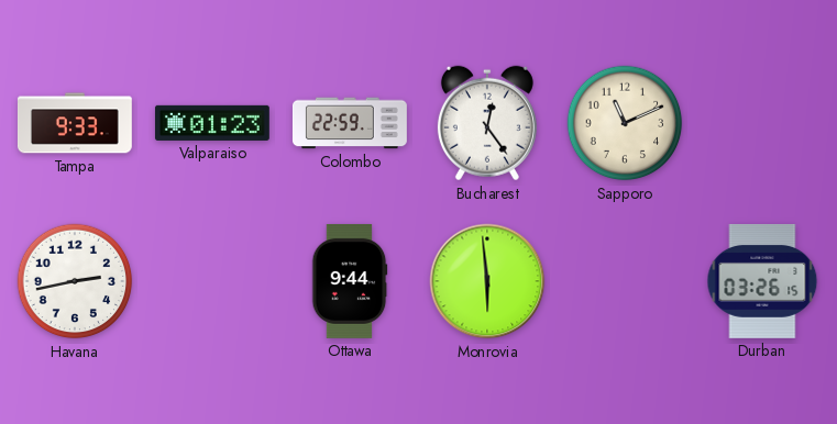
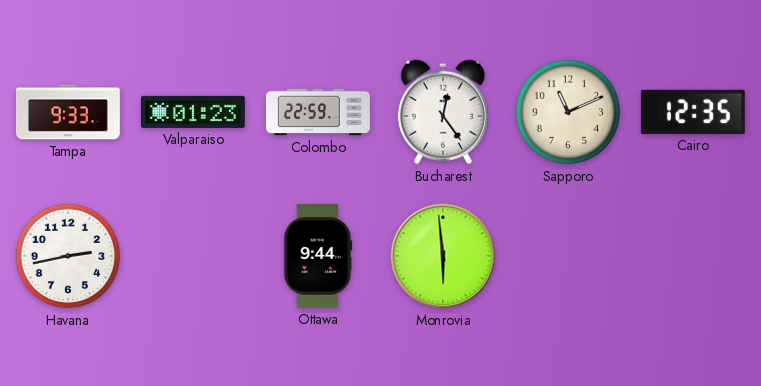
Cairo: none -> 12:35 (693, 112)
Durban: 03:26 -> none (762, 281)
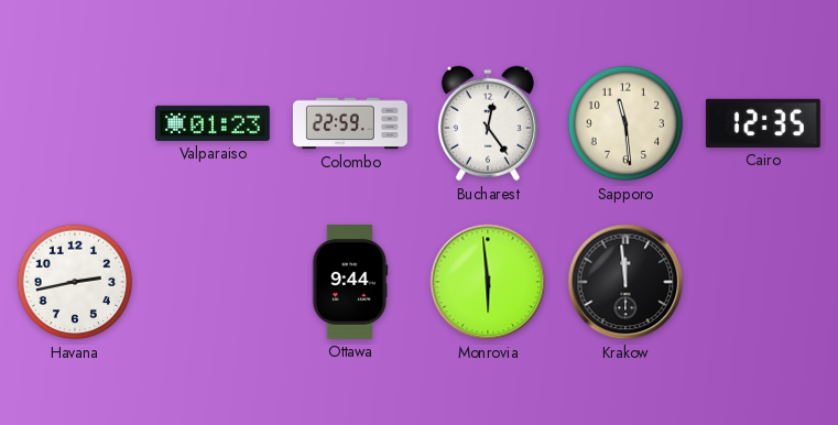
Tampa: 9:33 -> none (68, 112)
Sapporo: 11:11 -> 11:29 (625, 123)
Krakow: none -> 11:59 (625, 282)
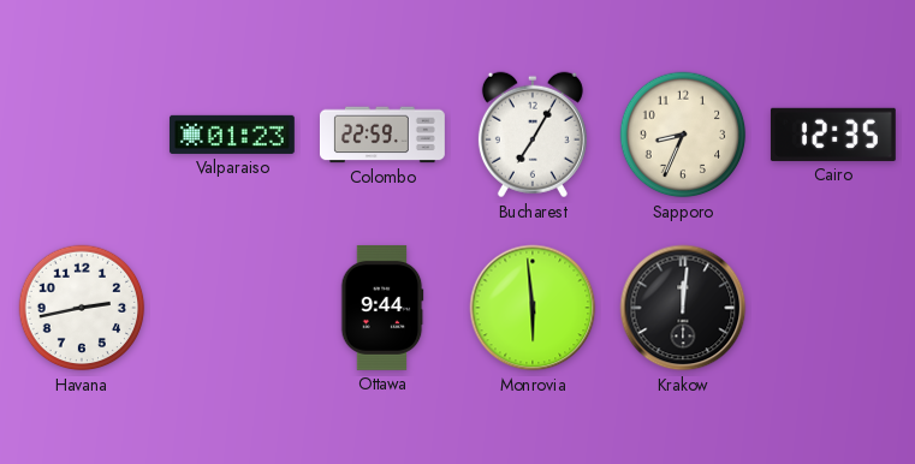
Bucharest: 12:24 -> 7:05 (533, 135)
Sapporo: 11:29 -> 8:34 (683, 135)
Krakow: 11:59 -> 12:01 (683, 308)
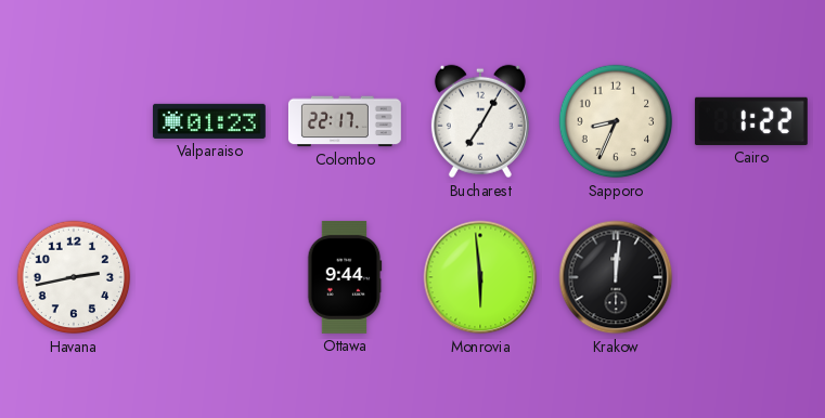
Colombo: 22:59 -> 22:17 (345, 121)
Cairo: 12:35 -> 1:22 (751, 121)
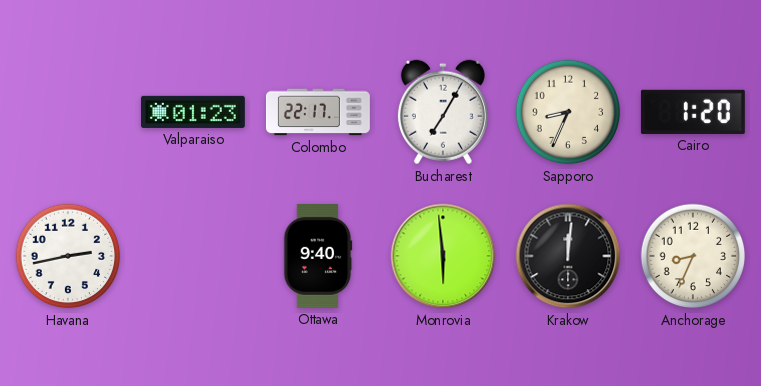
Cairo: 1:22 -> 1:20 (693, 112)
Ottawa: 9:44 -> 9:40 (318, 256)
Anchorage: none -> 8:34 (693, 256)
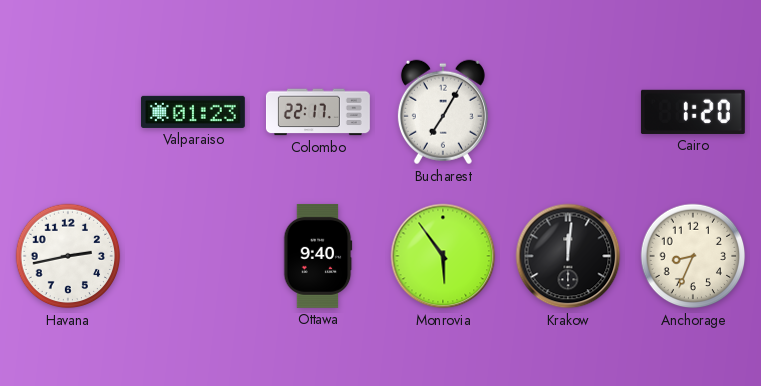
Sapporo: 8:34 -> none (568, 112)
Monrovia: 5:59 -> 5:54 (443, 256)
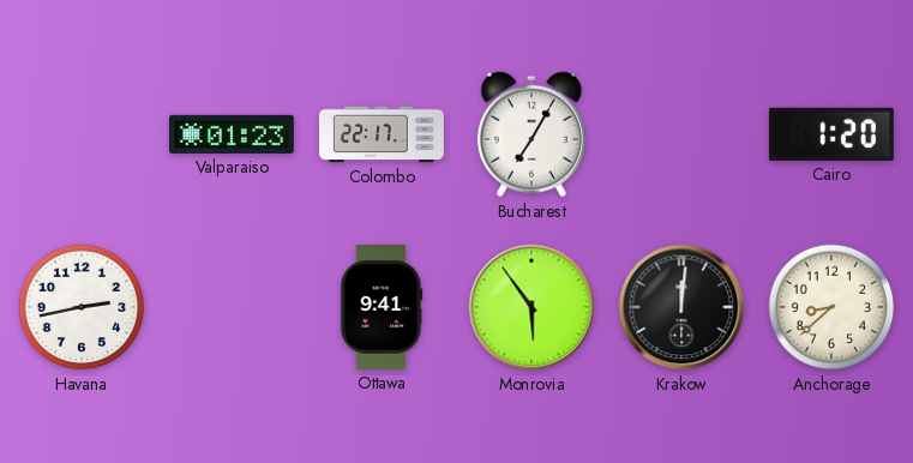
Ottawa: 9:40 -> 9:41 (382, 307)
Anchorage: 8:34 -> 8:38 (831, 307)
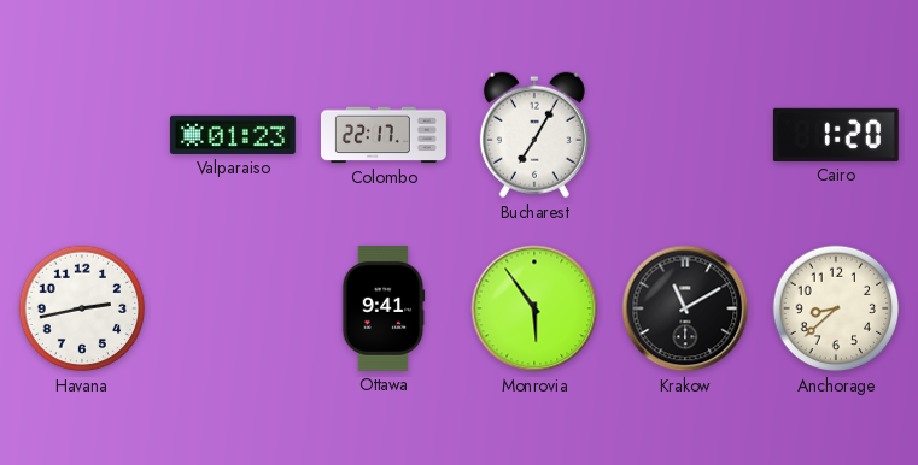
Krakow: 12:01 -> 11:10 (685, 308)
